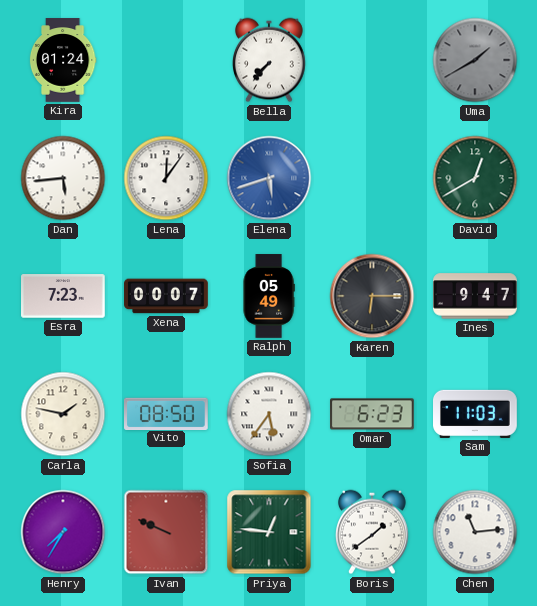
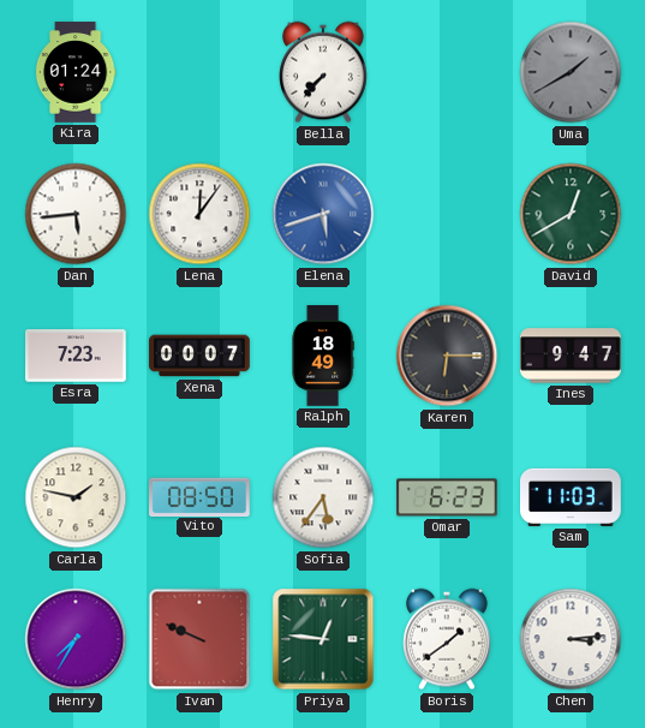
Ralph: 05:49 -> 18:49 (323, 356)
Chen: 11:14 -> 3:14 (571, 639)
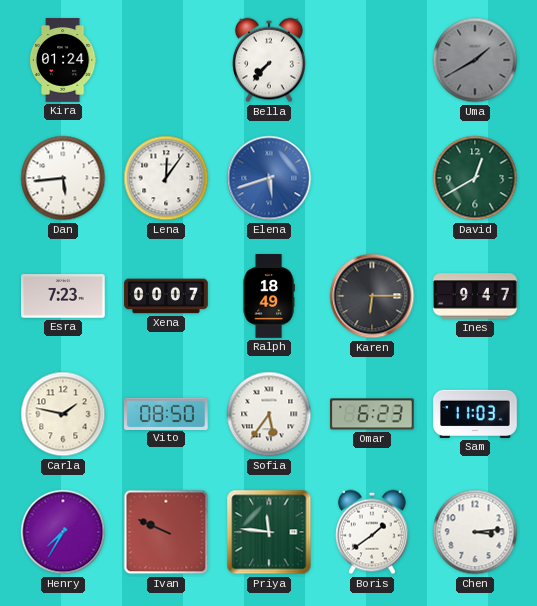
Priya: 12:46 -> 11:46 (269, 532)
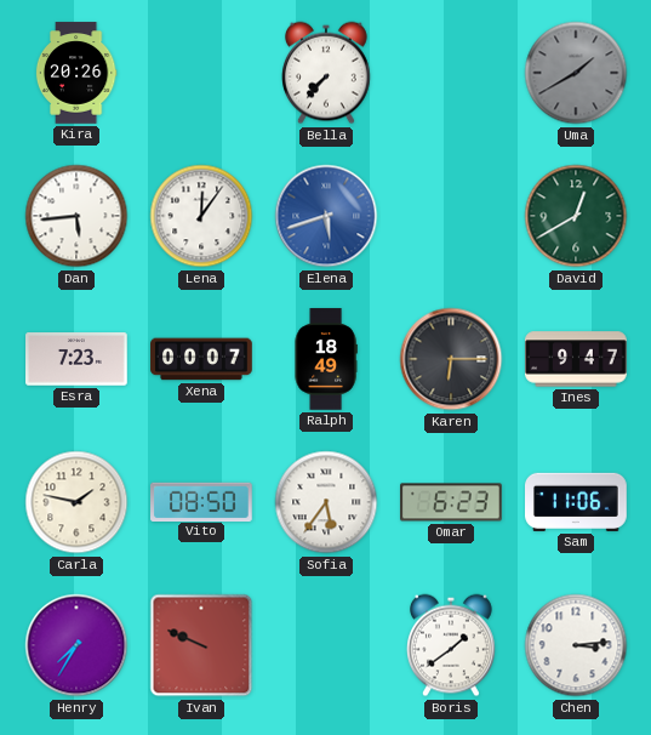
Kira: 01:24 -> 20:26 (76, 73)
Sam: 11:03 -> 11:06 (576, 502)
Priya: 11:46 -> none (269, 532)
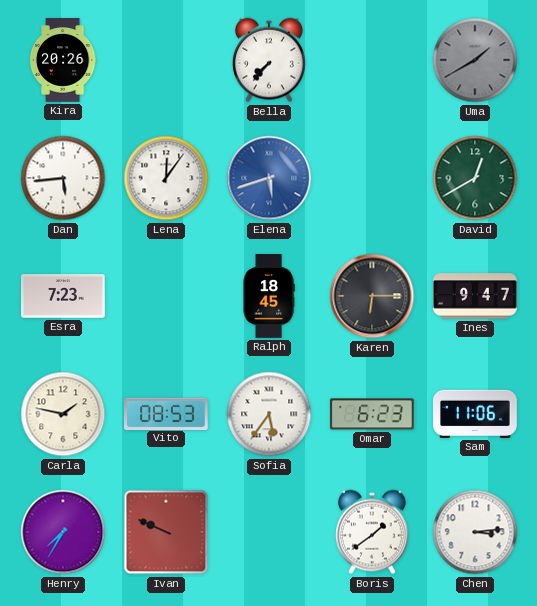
Xena: 00:07 -> none (201, 359)
Ralph: 18:49 -> 18:45 (269, 296)
Vito: 08:50 -> 08:53 (167, 413)
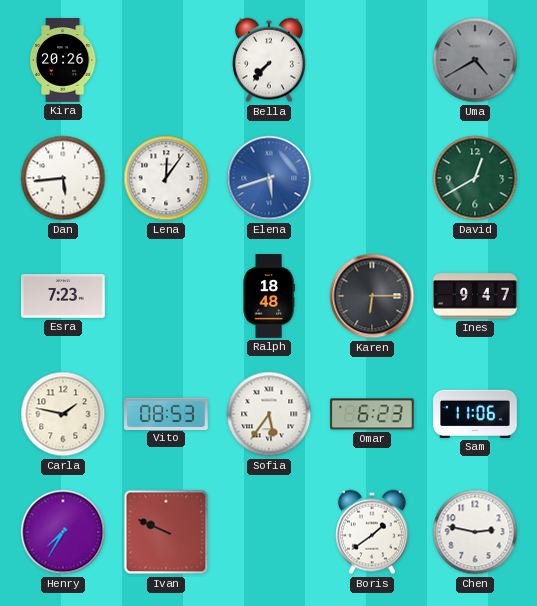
Uma: 1:40 -> 4:40 (475, 60)
Ralph: 18:45 -> 18:48 (269, 296)
Chen: 3:14 -> 2:47 (475, 532)
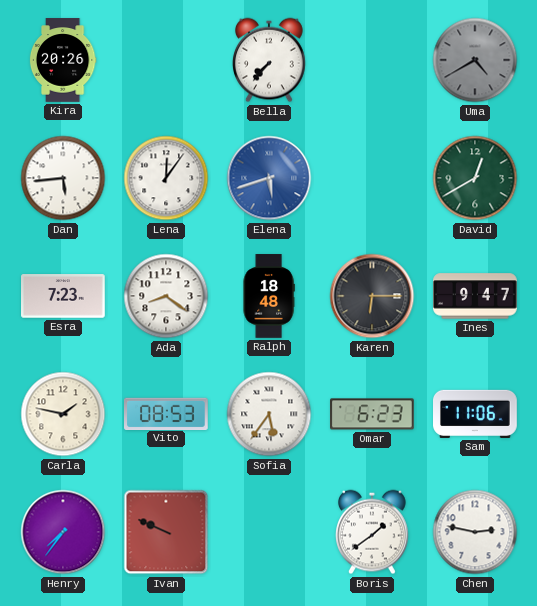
Ada: none -> 8:21 (166, 296)
Henry: 7:35 -> 7:36 (63, 532)
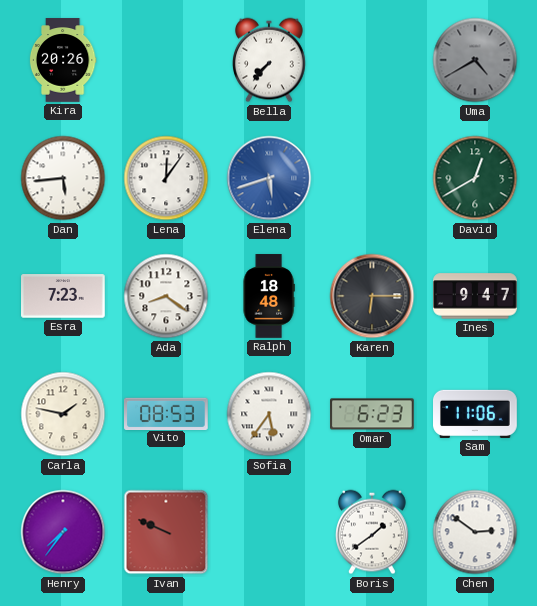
Chen: 2:47 -> 2:51 (475, 532)
